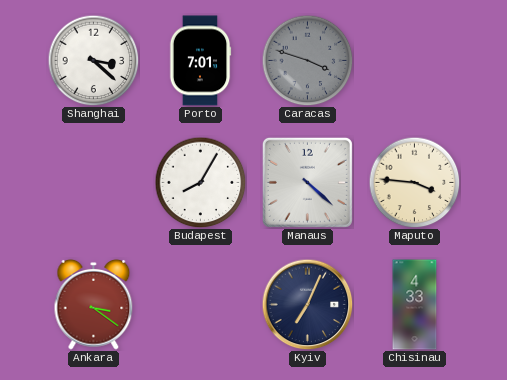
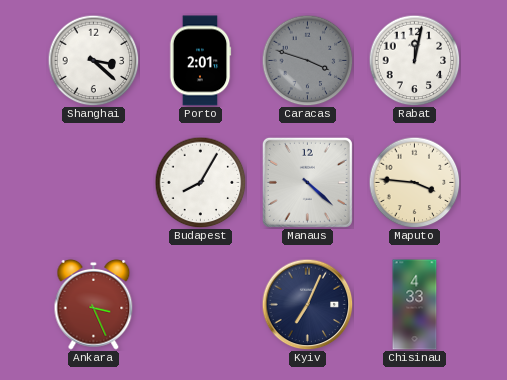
Porto: 7:01 -> 2:01 (200, 61)
Rabat: none -> 12:02 (414, 60)
Ankara: 3:21 -> 3:26 (94, 304)
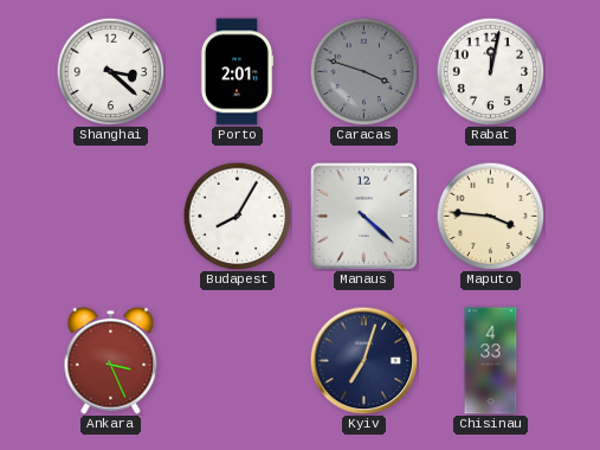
Kyiv: 7:04 -> 7:03 (363, 360)
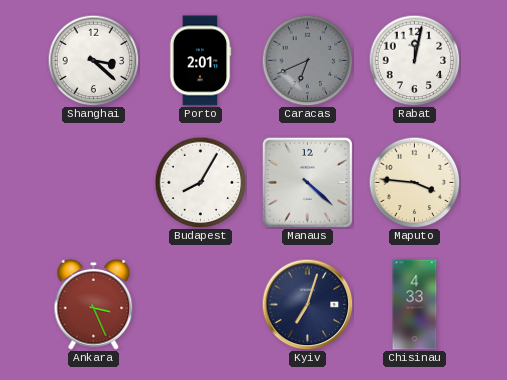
Caracas: 3:48 -> 6:41 (307, 60)
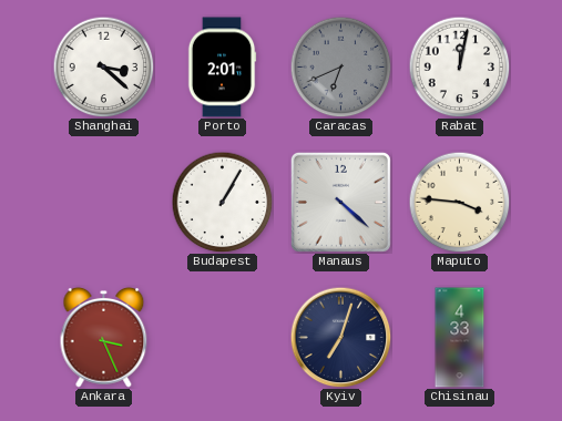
Budapest: 8:05 -> 1:05 (222, 202)
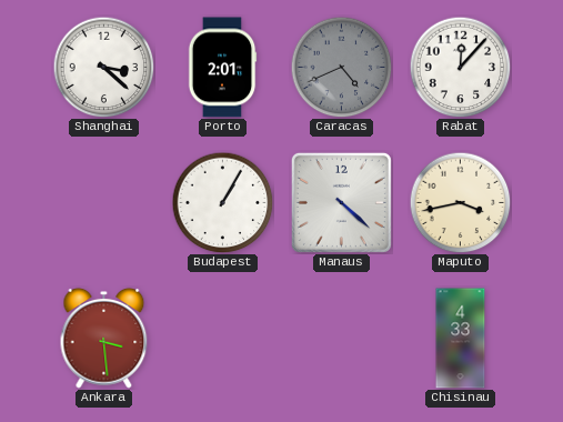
Caracas: 6:41 -> 4:41 (341, 67)
Rabat: 12:02 -> 12:07 (460, 67)
Maputo: 3:46 -> 3:43 (460, 202)
Ankara: 3:26 -> 3:29 (104, 338)
Kyiv: 7:03 -> none (340, 337)
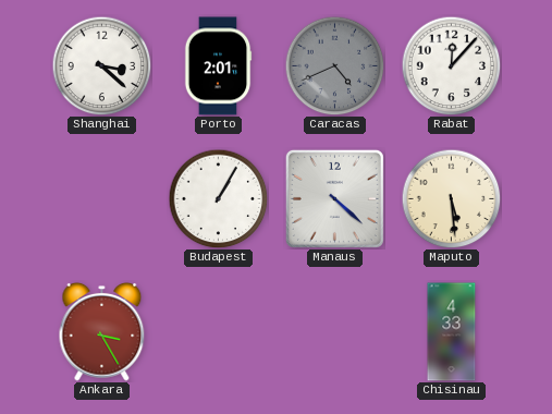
Maputo: 3:43 -> 5:29 (451, 198)
Ankara: 3:29 -> 3:25 (102, 331)
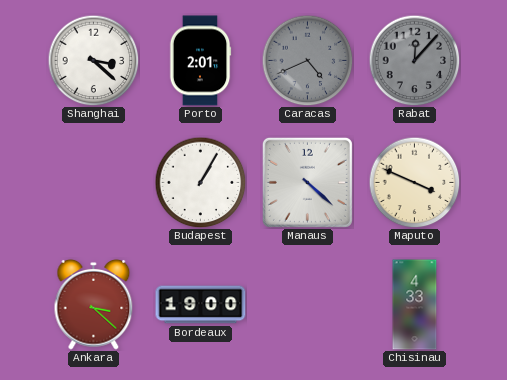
Rabat dial: white -> grey (414, 60)
Maputo: 5:29 -> 3:49 (414, 182)
Ankara: 3:25 -> 3:22 (94, 304)
Bordeaux: none -> 19:00 (201, 305)
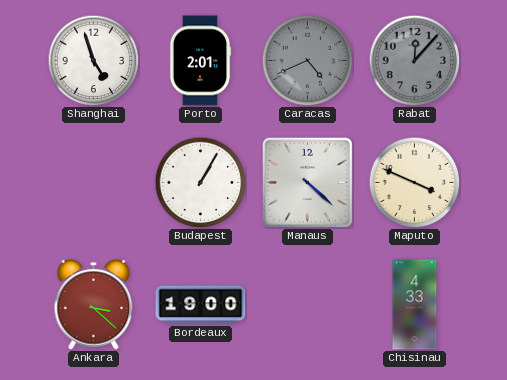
Shanghai: 3:22 -> 4:57 (93, 60)
